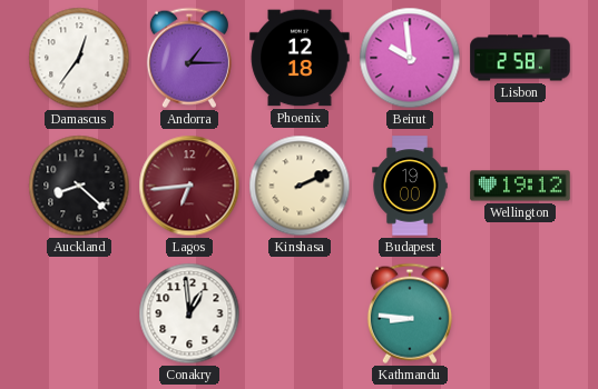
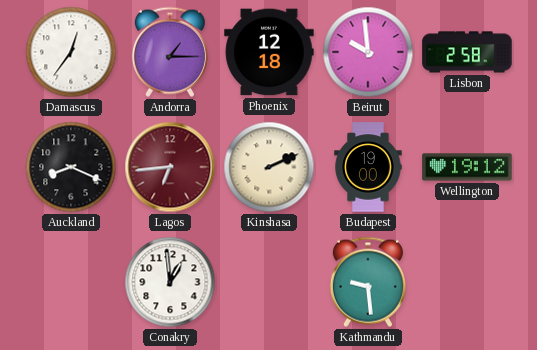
Auckland: 8:22 -> 8:19 (71, 167)
Kathmandu: 8:46 -> 9:29 (368, 282)
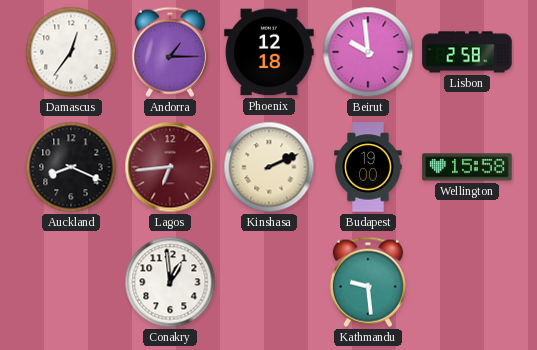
Wellington: 19:12 -> 15:58 (467, 167)
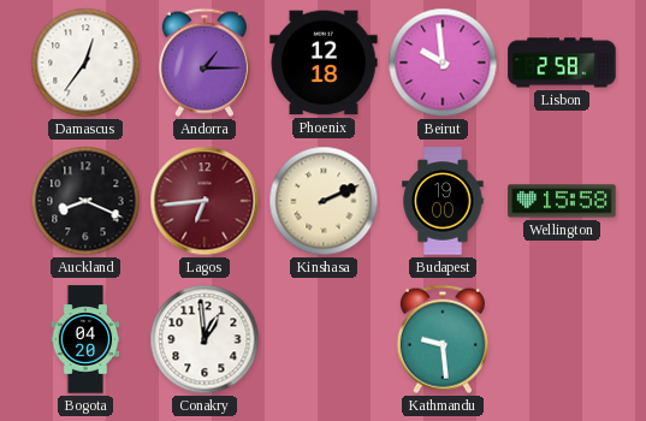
Bogota: none -> 04:20 (85, 339)
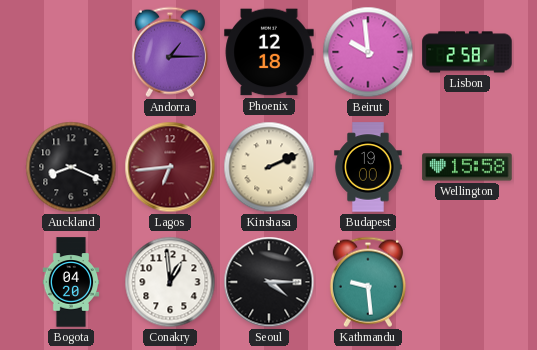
Damascus: 12:36 -> none (85, 63)
Seoul: none -> 4:15 (269, 282)
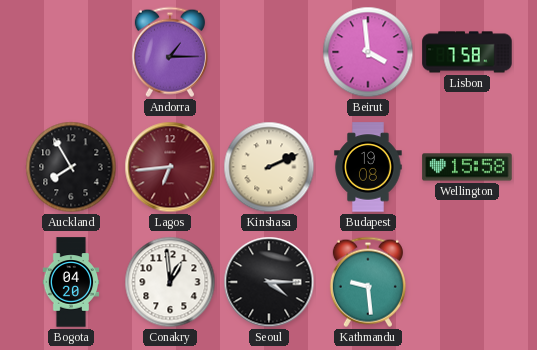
Phoenix: 12:18 -> none (269, 52)
Beirut: 9:59 -> 3:59 (368, 52)
Lisbon: 2:58 -> 7:58 (467, 52)
Auckland: 8:19 -> 7:55 (71, 167)
Budapest: 19:00 -> 19:08 (368, 167)
